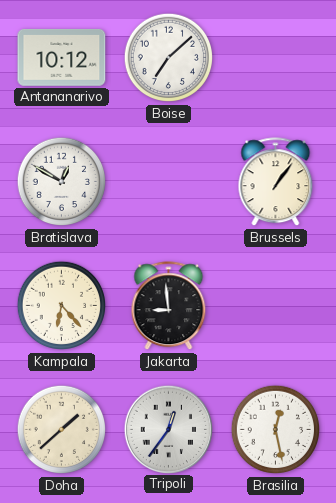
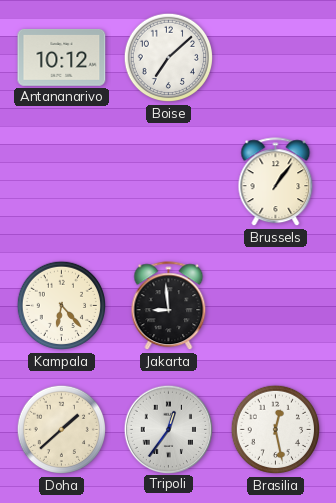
Bratislava: 12:50 -> none (62, 182)
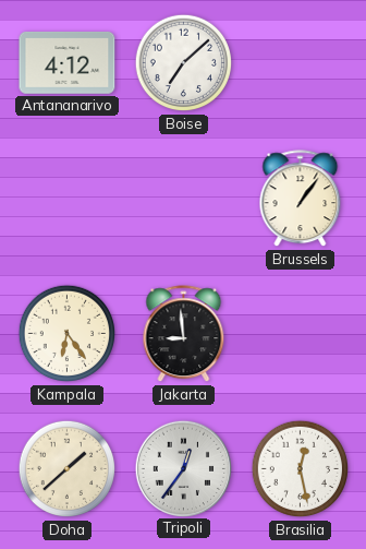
Antananarivo: 10:12 -> 4:12 (68, 63)
Kampala: 6:23 -> 6:24 (68, 334)
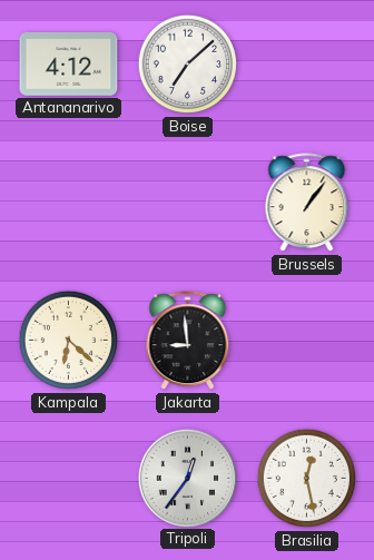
Kampala: 6:24 -> 6:22 (69, 341)
Doha: 1:38 -> none (68, 469)
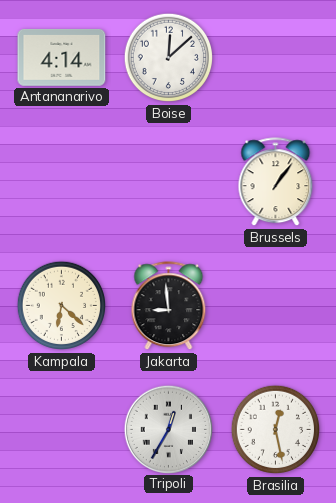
Antananarivo: 4:12 -> 4:14 (62, 58)
Boise: 7:08 -> 12:08 (169, 58)
Tripoli: 12:36 -> 12:35 (168, 429)
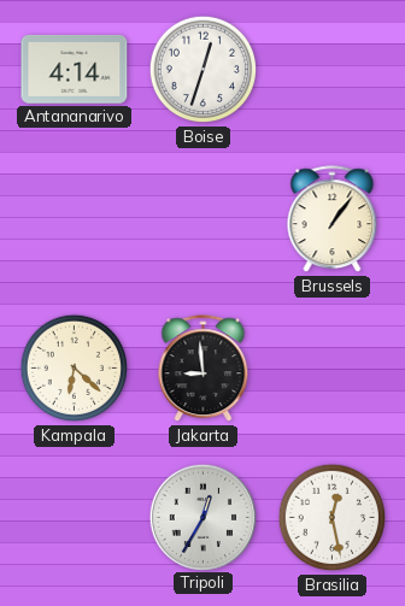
Boise: 12:08 -> 12:33 (204, 70)
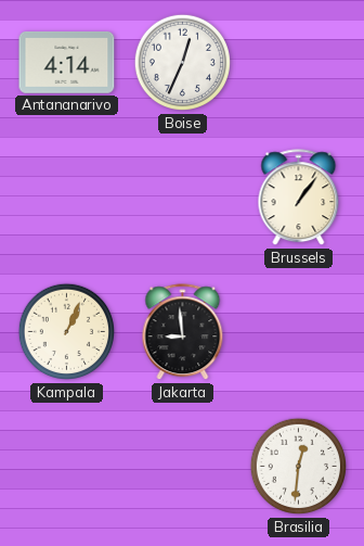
Boise: 12:33 -> 12:34 (183, 63)
Kampala: 6:22 -> 1:04 (67, 332)
Tripoli: 12:35 -> none (202, 517)
Brasilia: 12:28 -> 12:31 (299, 467)
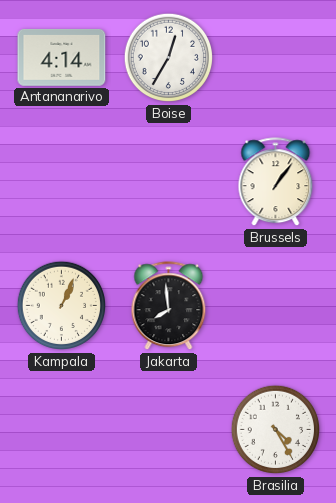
Boise: 12:34 -> 12:35 (169, 58)
Jakarta: 8:59 -> 7:59 (169, 306)
Brasilia: 12:31 -> 4:25 (276, 430)
